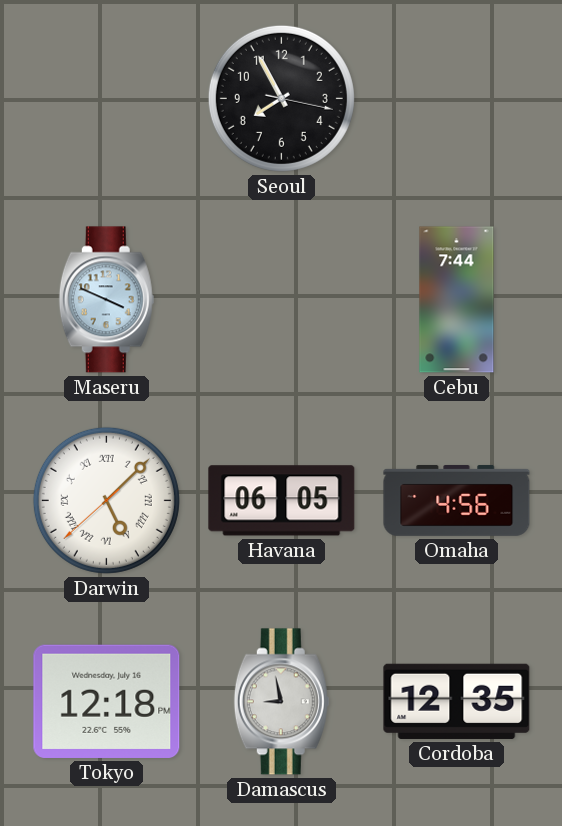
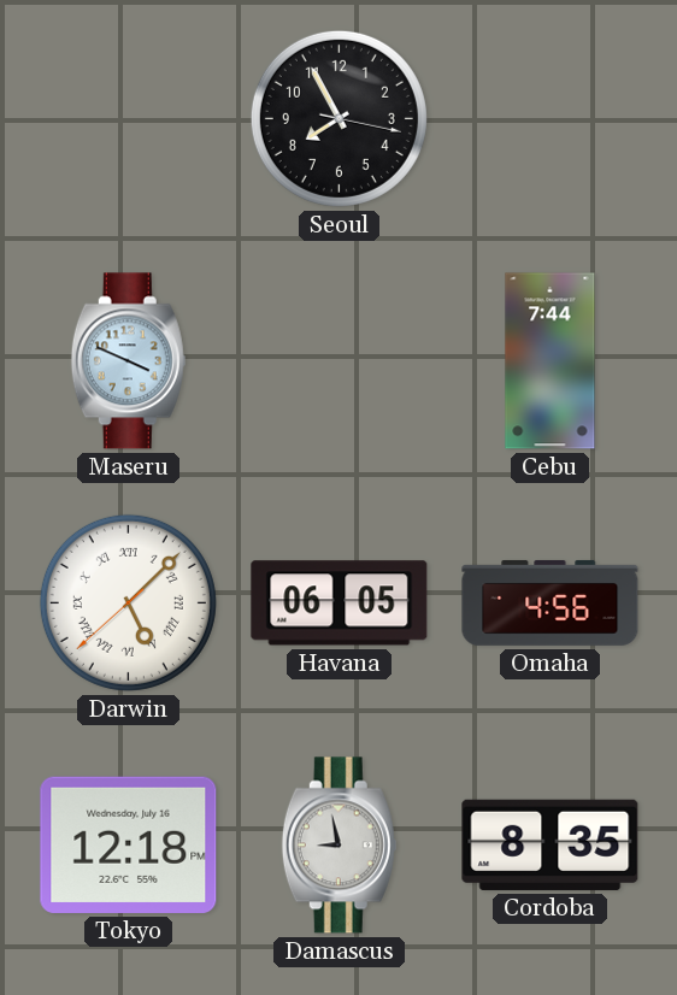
Cordoba: 12:35 -> 8:35 (551, 844)
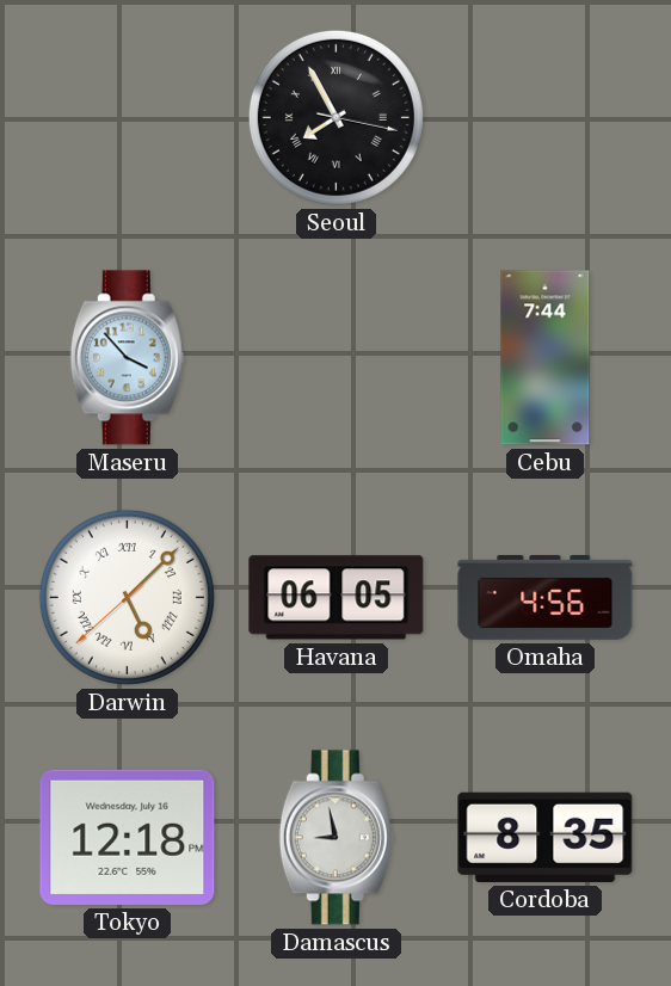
Seoul numerals: Arabic -> Roman (335, 117)
Maseru: 3:49 -> 3:53 (127, 358)
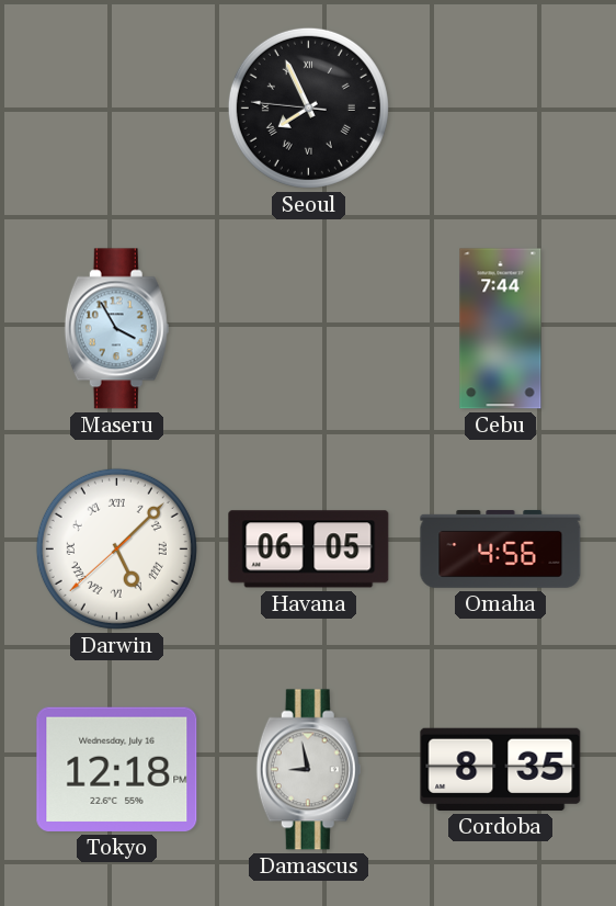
Seoul: 7:55:17 -> 7:55:46 (308, 107)
Maseru: 3:53 -> 3:55 (116, 329)
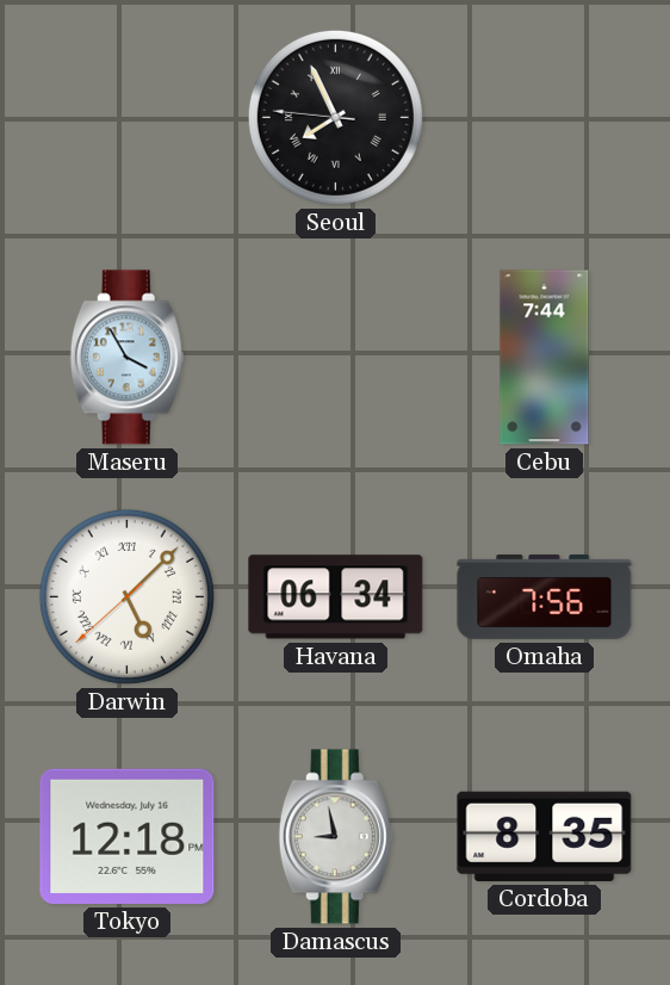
Havana: 06:05 -> 06:34 (336, 597)
Omaha: 4:56 -> 7:56 (545, 596)
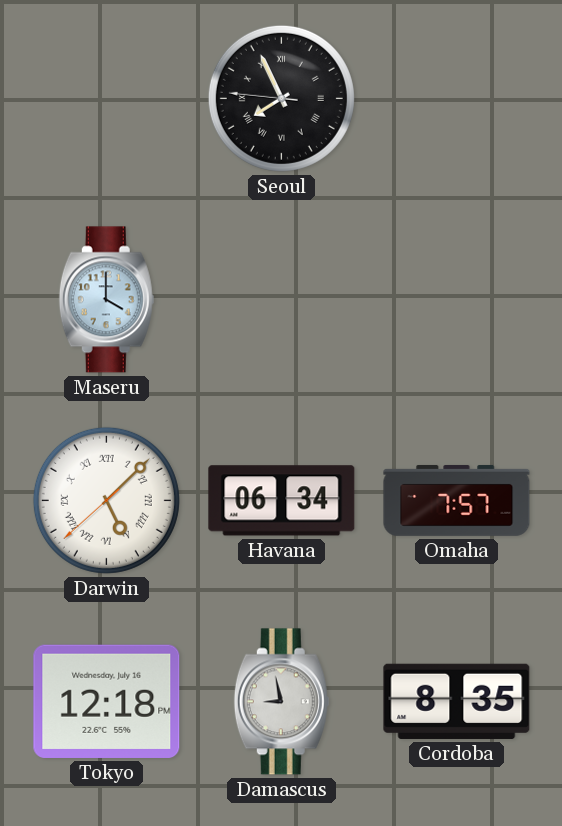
Maseru: 3:55 -> 4:00 (106, 300)
Cebu: 7:44 -> none (545, 358)
Omaha: 7:56 -> 7:57 (457, 500)
